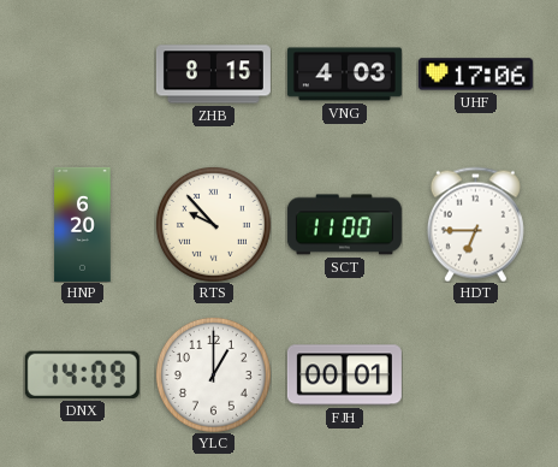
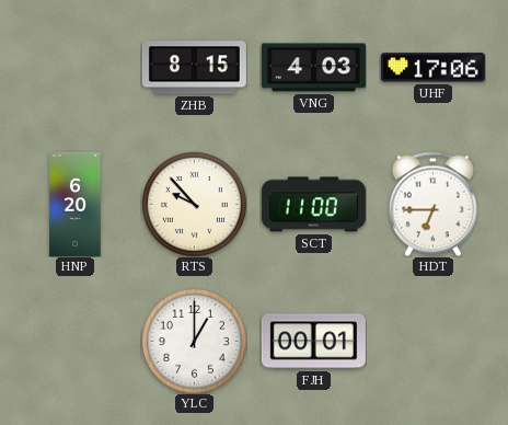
DNX: 14:09 -> none (82, 374)
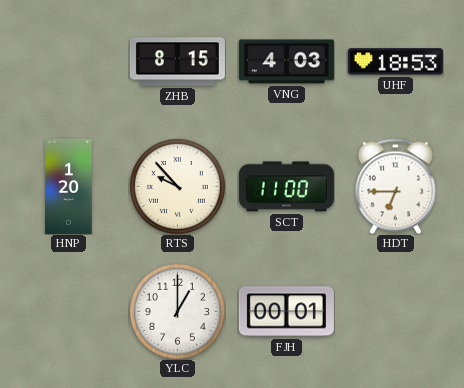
UHF: 17:06 -> 18:53 (395, 62)
HNP: 6:20 -> 1:20 (69, 186)
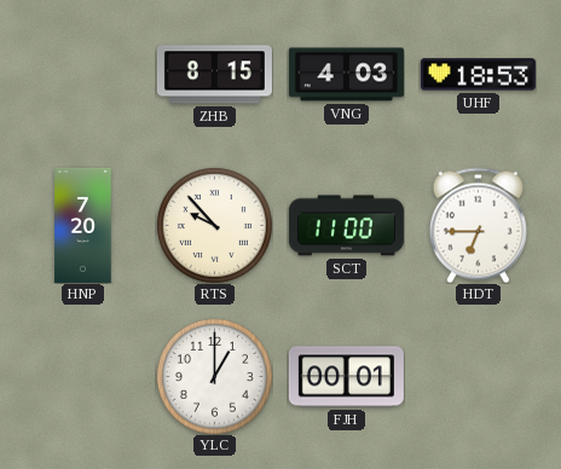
HNP: 1:20 -> 7:20 (83, 225)
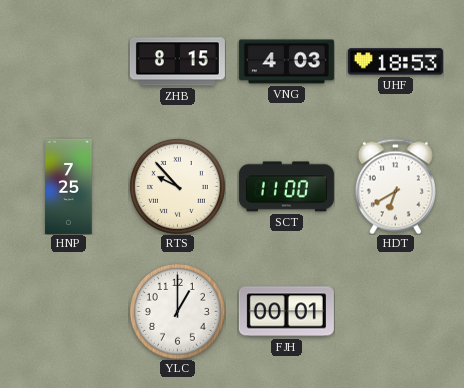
HNP: 7:20 -> 7:25 (69, 186)
HDT: 6:45 -> 6:40 (395, 186)
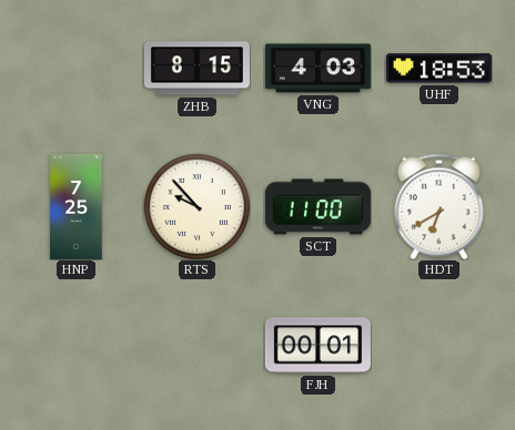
YLC: 1:00 -> none (177, 311)
